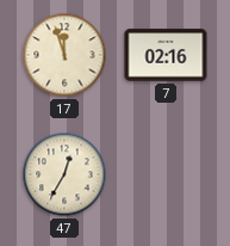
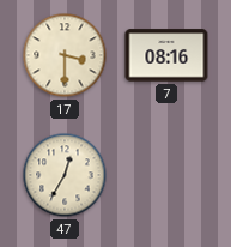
17: 11:57 -> 3:30 (65, 55)
7: 02:16 -> 08:16 (166, 55)
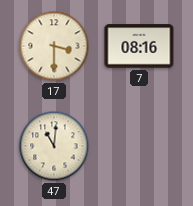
47: 12:35 -> 11:01 (54, 146)
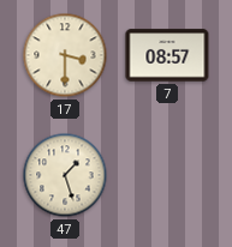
7: 08:16 -> 08:57 (167, 55)
47: 11:01 -> 1:27 (65, 175)
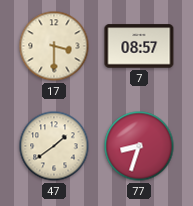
47: 1:27 -> 1:39 (54, 146)
77: none -> 8:33 (139, 146)
